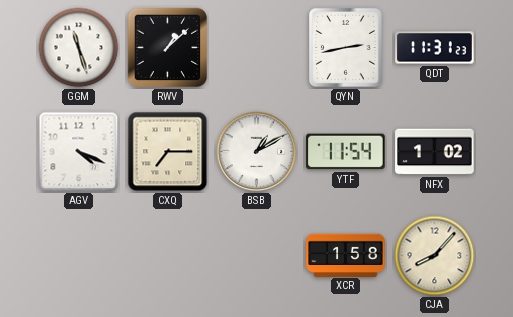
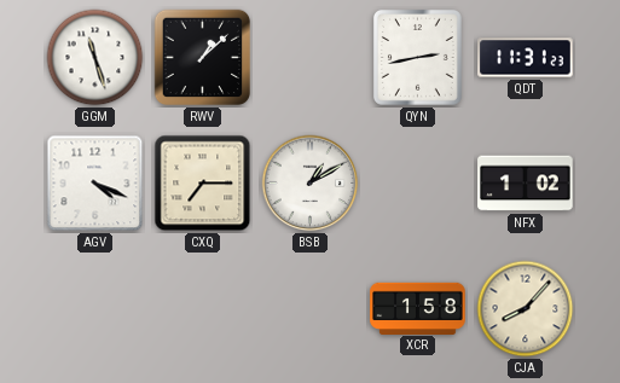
YTF: 11:54 -> none (346, 152)
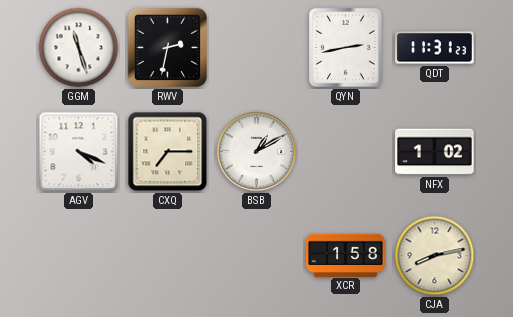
RWV: 1:08 -> 2:32 (168, 48)
CJA: 8:07 -> 8:13 (435, 256)
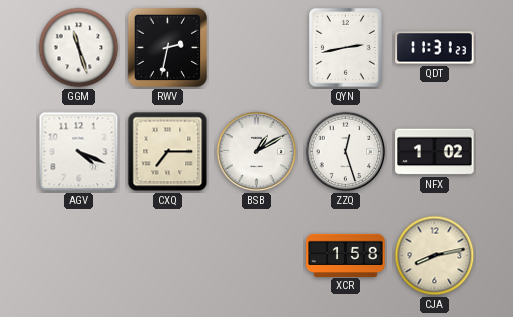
ZZQ: none -> 12:27 (346, 152)
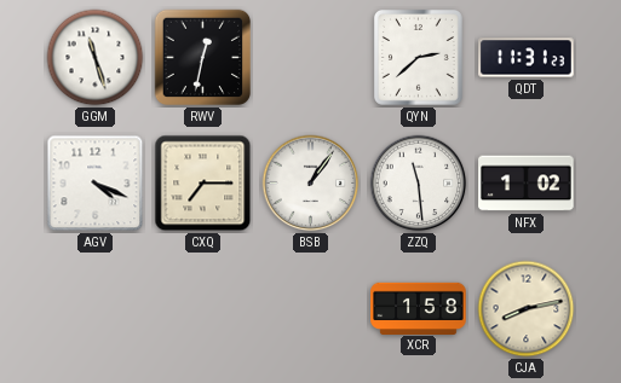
RWV: 2:32 -> 12:32 (203, 58)
QYN: 2:43 -> 2:38 (418, 57)
BSB: 1:10 -> 1:06 (311, 184)
ZZQ: 12:27 -> 11:29 (419, 184)
